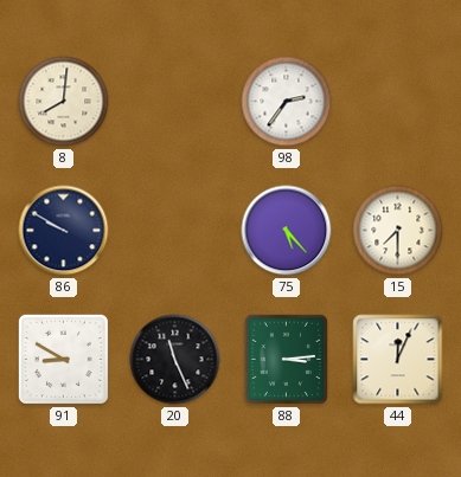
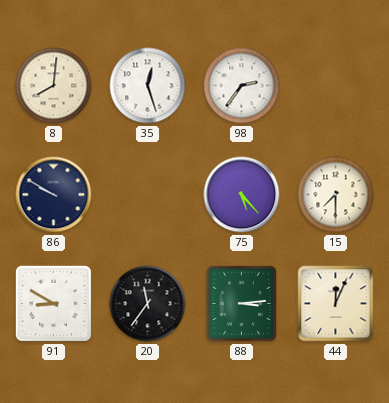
35: none -> 12:27 (148, 86)
20: 11:26 -> 11:36 (148, 304)
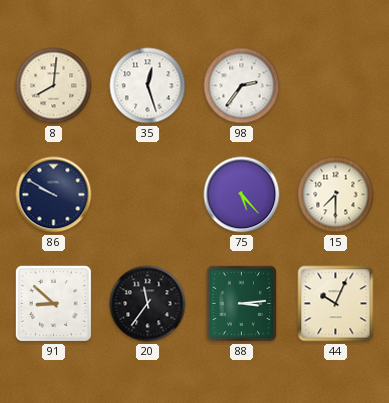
91: 8:50 -> 8:52 (53, 303)
44: 12:04 -> 10:04 (336, 304)
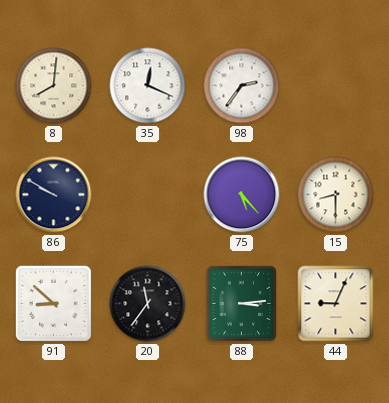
35: 12:27 -> 12:19 (148, 86)
15: 7:30 -> 8:30 (336, 195)
44: 10:04 -> 9:04 (336, 304)
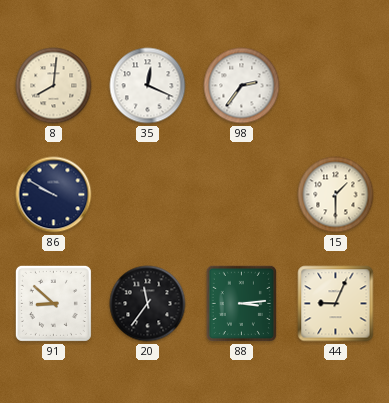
75: 5:23 -> none (242, 195)
15: 8:30 -> 1:30 (336, 195)
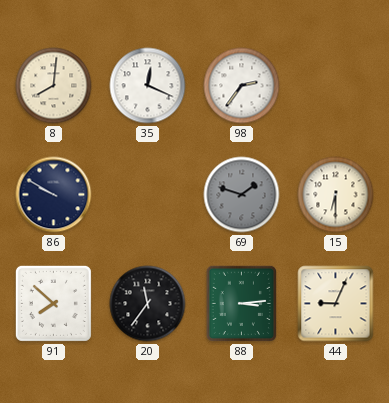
69: none -> 1:48 (242, 195)
15: 1:30 -> 6:30 (336, 195)
91: 8:52 -> 7:52 (53, 303)
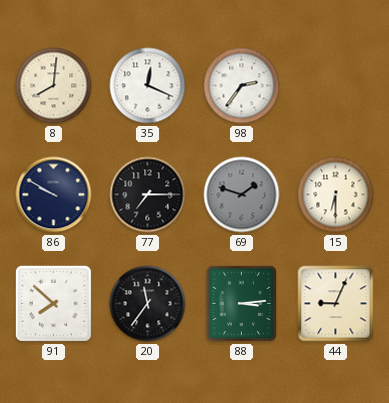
77: none -> 7:15 (148, 195)
